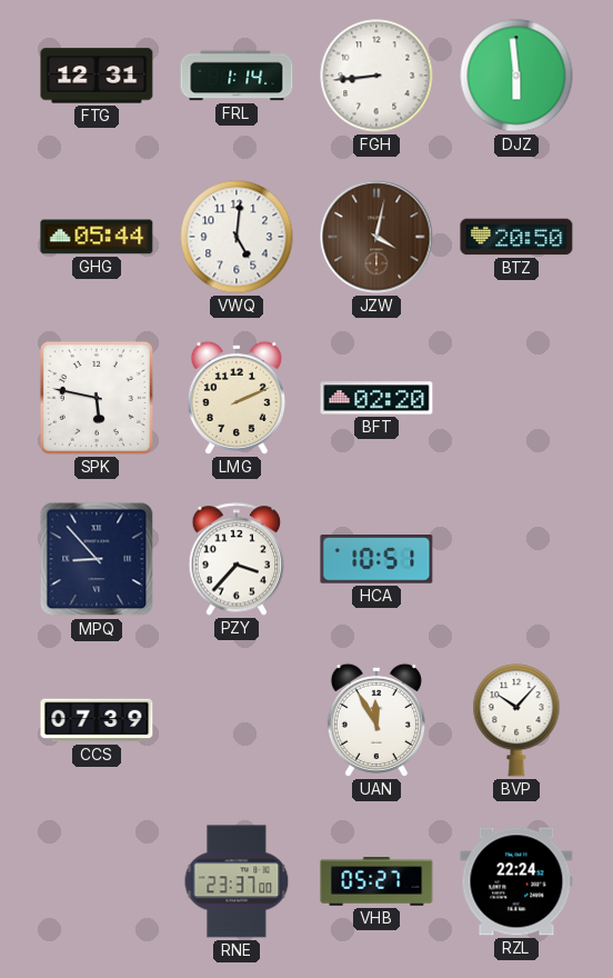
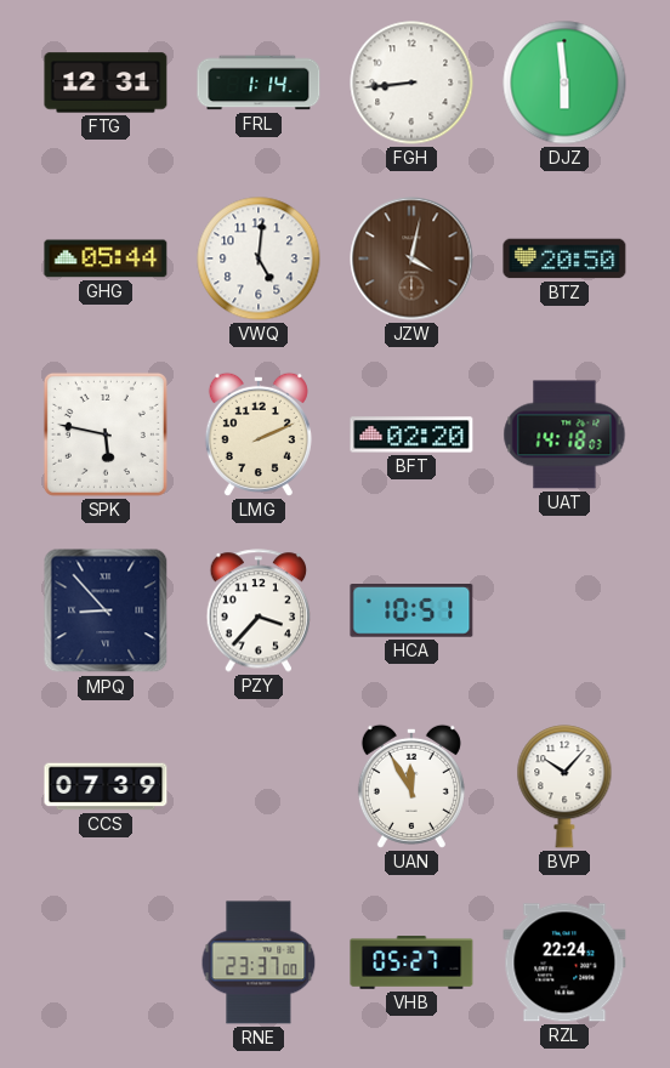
UAT: none -> 14:18 (564, 434)
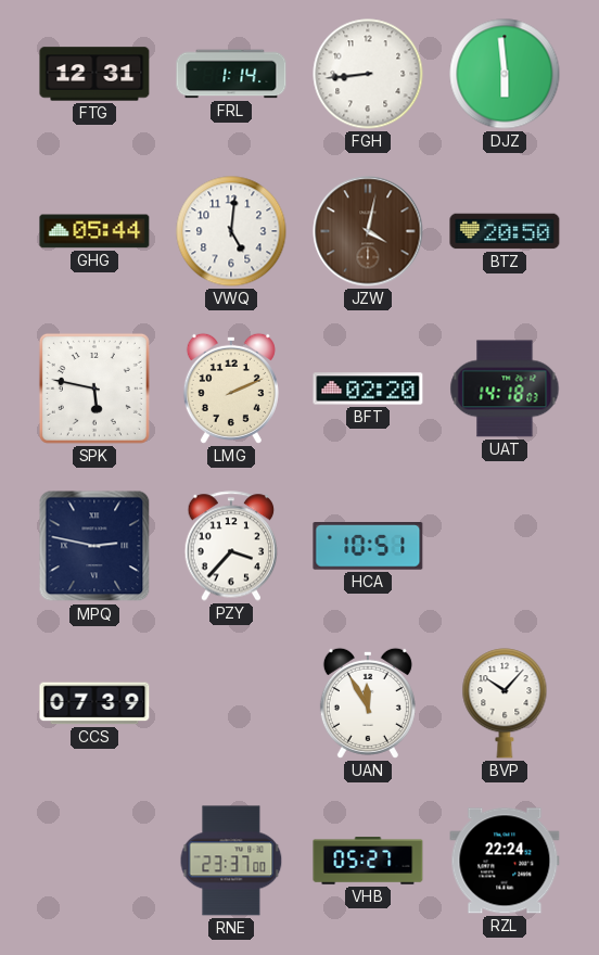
MPQ: 8:53 -> 2:47 (94, 546)
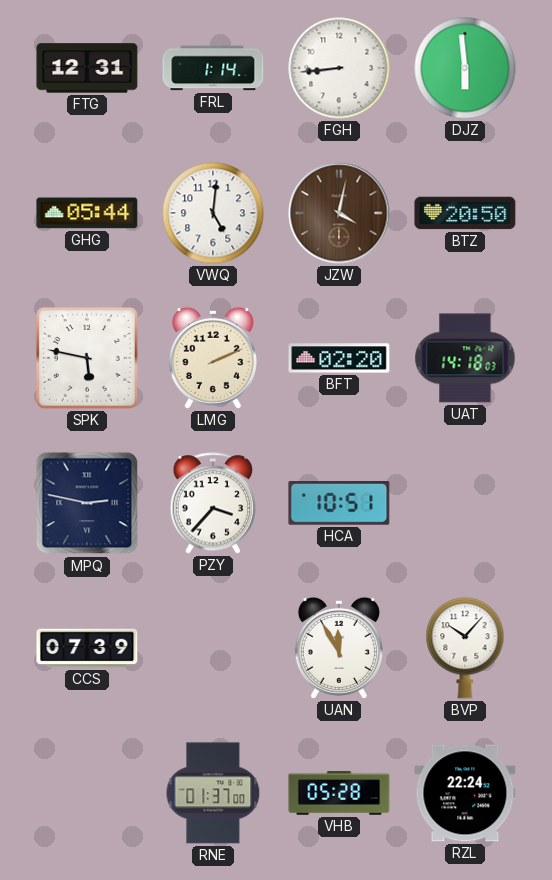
RNE: 23:37 -> 01:37 (213, 793)
VHB: 05:27 -> 05:28 (339, 793)
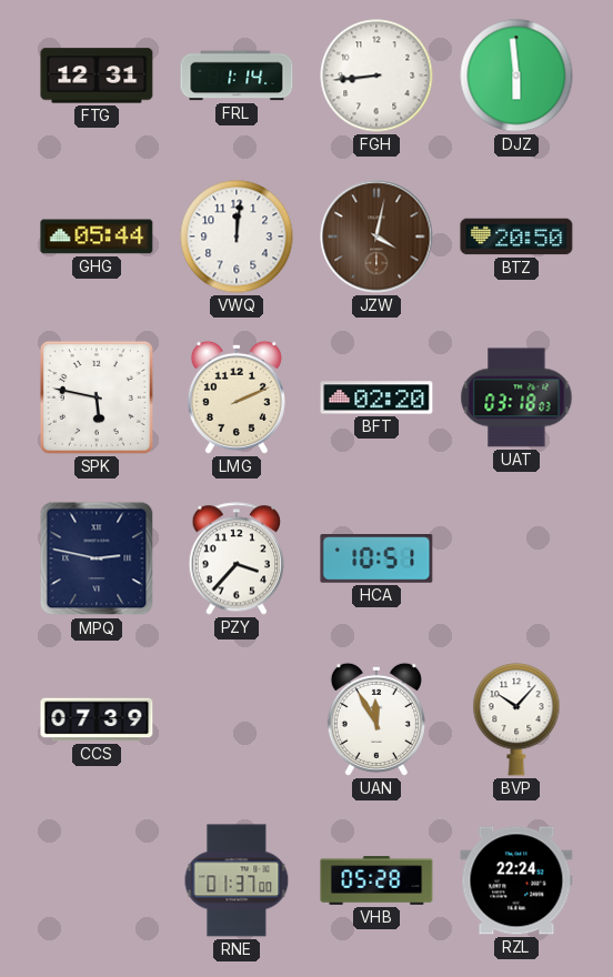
VWQ: 5:01 -> 12:01 (237, 236)
UAT: 14:18 -> 03:18 (516, 397)
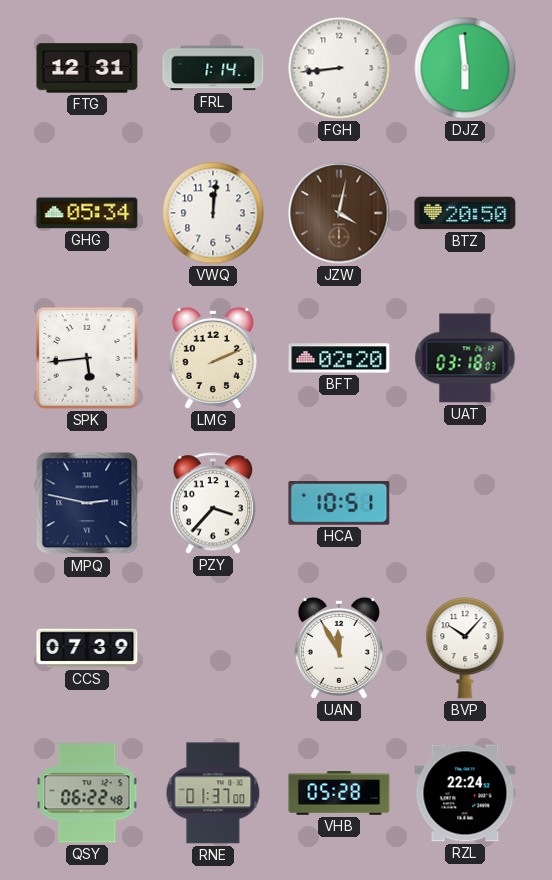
GHG: 05:44 -> 05:34 (87, 213)
SPK: 5:47 -> 5:44 (87, 358)
QSY: none -> 06:22 (87, 793)
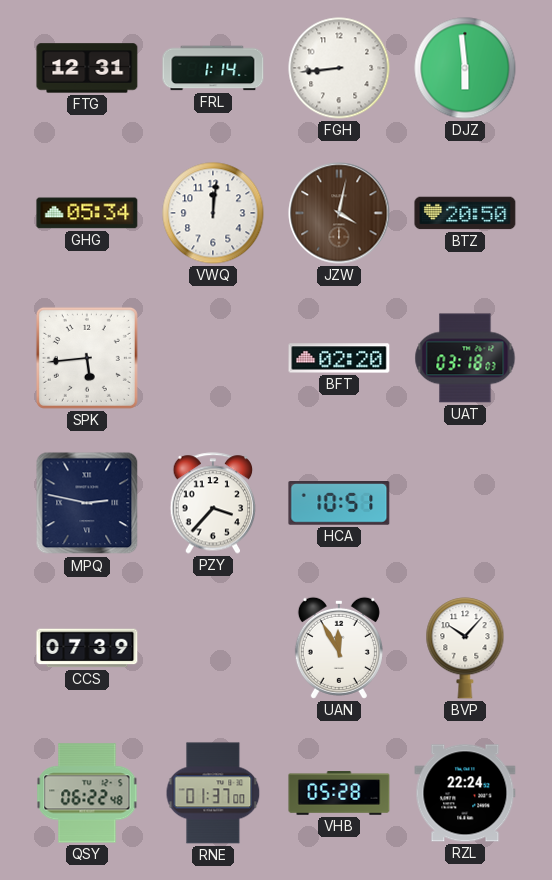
LMG: 2:11 -> none (213, 358)
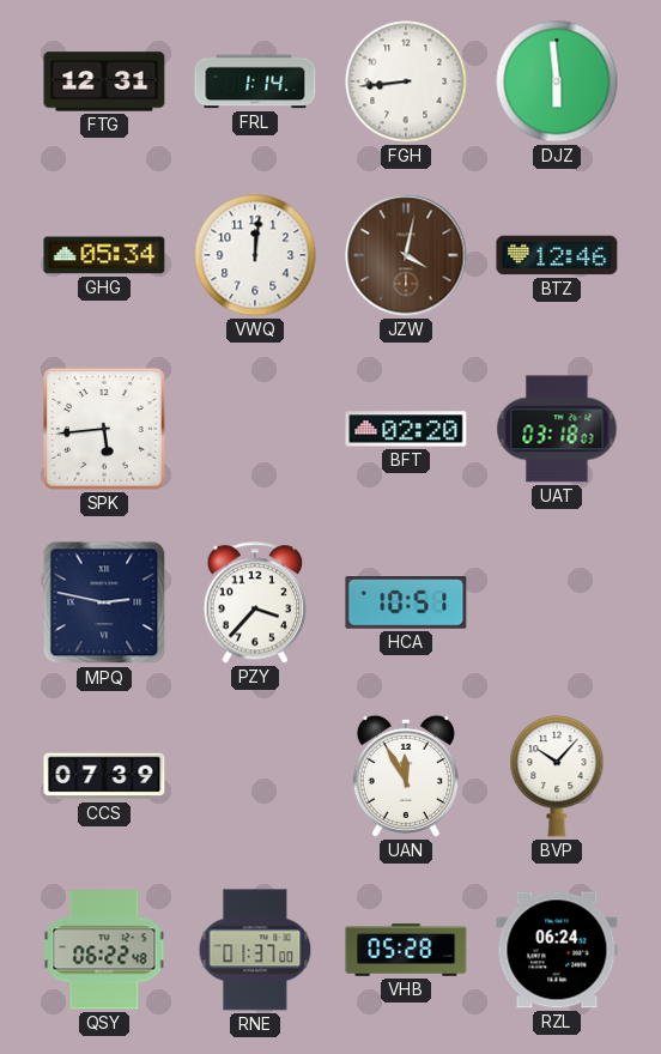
BTZ: 20:50 -> 12:46 (557, 255)
RZL: 22:24 -> 06:24 (557, 950)
